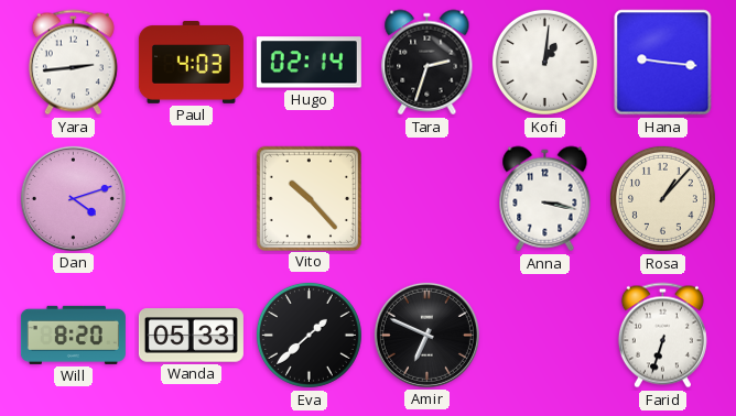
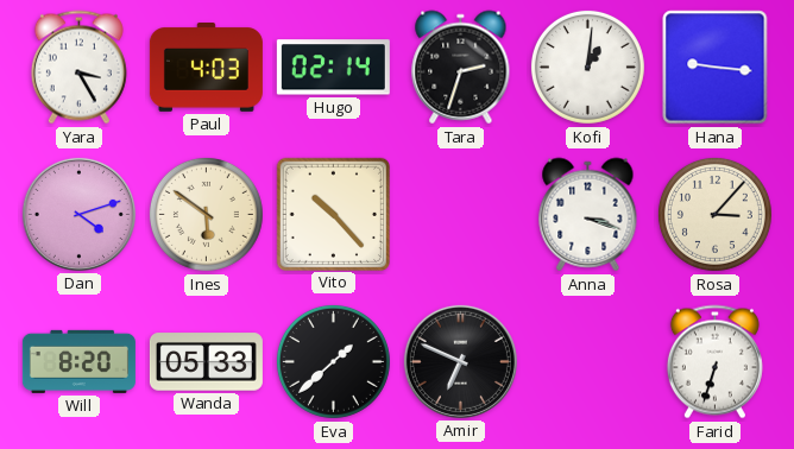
Yara: 2:44 -> 3:25 (78, 68)
Ines: none -> 5:51 (206, 214)
Anna: 3:17 -> 3:18 (588, 215)
Rosa: 1:07 -> 3:07 (714, 214)
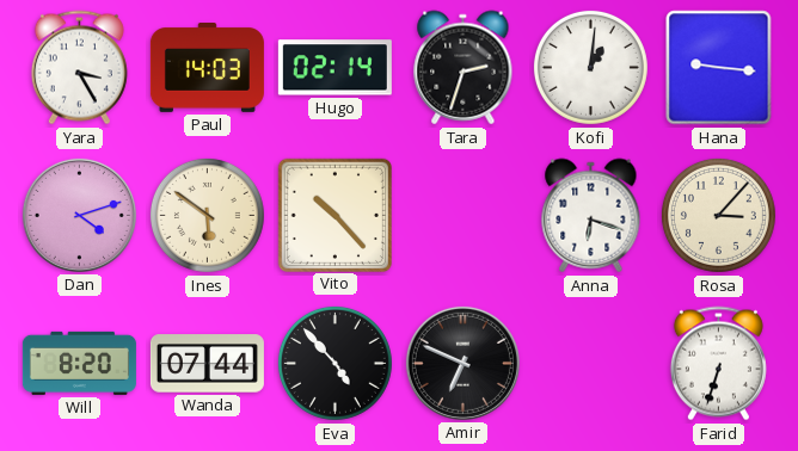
Paul: 4:03 -> 14:03 (207, 68)
Anna: 3:18 -> 6:18 (591, 216)
Wanda: 05:33 -> 07:44 (207, 364)
Eva: 1:38 -> 4:53 (334, 363)
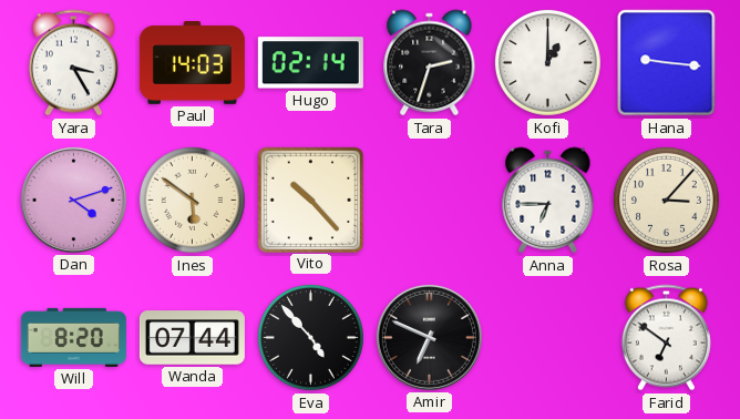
Kofi: 1:01 -> 1:00 (547, 62)
Anna: 6:18 -> 6:45 (548, 201)
Farid: 6:33 -> 6:51 (666, 338)
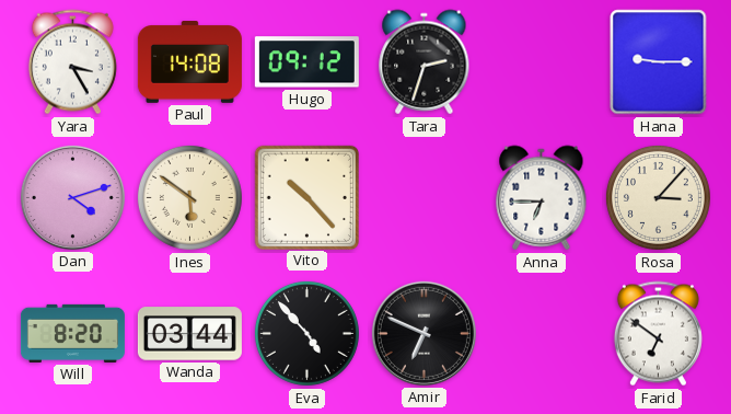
Paul: 14:03 -> 14:08 (189, 62)
Hugo: 02:14 -> 09:12 (306, 62)
Kofi: 1:00 -> none (547, 62)
Hana: 9:16 -> 9:15 (659, 62)
Wanda: 07:44 -> 03:44 (189, 334)
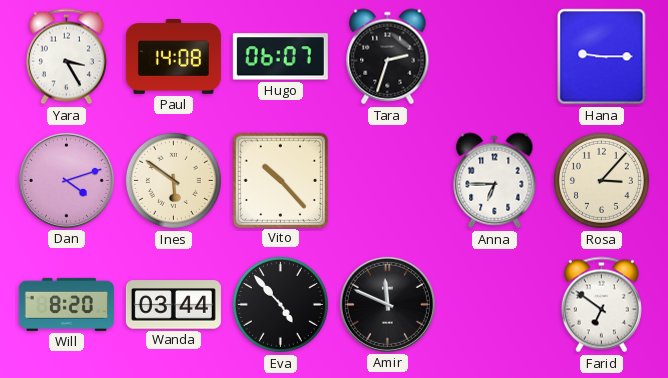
Hugo: 09:12 -> 06:07 (280, 57)
Amir: 6:49 -> 11:49 (387, 304)
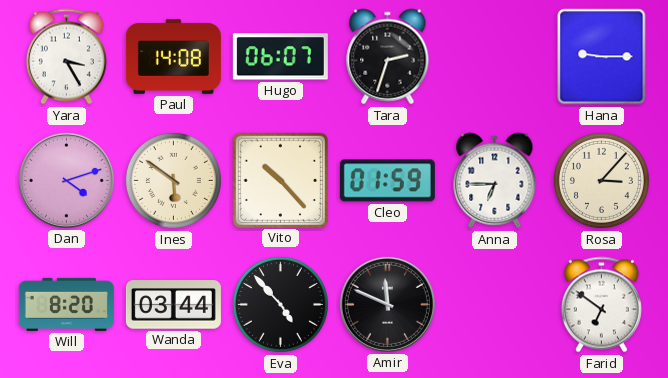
Cleo: none -> 01:59 (387, 181)
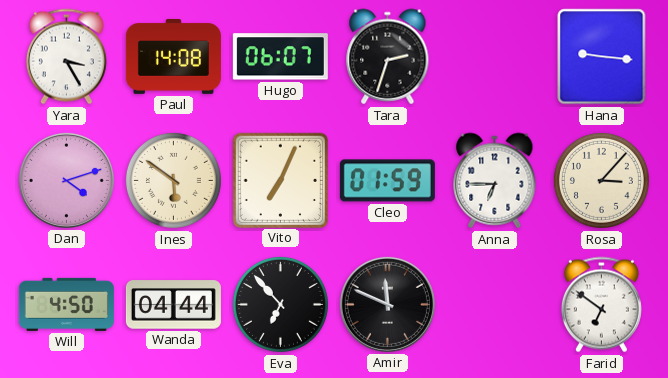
Hana: 9:15 -> 9:16 (602, 57)
Vito: 10:23 -> 7:04 (280, 180)
Will: 8:20 -> 4:50 (66, 304)
Wanda: 03:44 -> 04:44 (173, 305)
Eva: 4:53 -> 6:53 (280, 304)
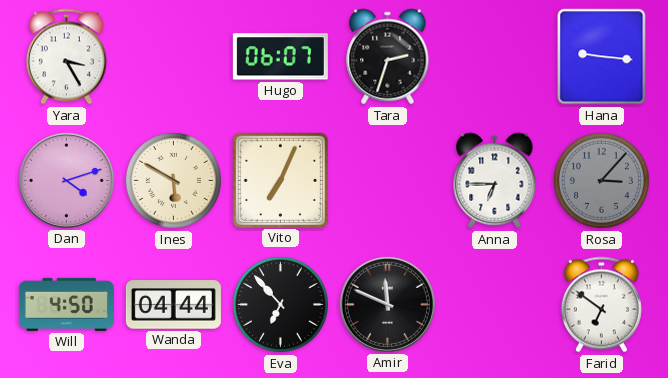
Paul: 14:08 -> none (173, 57)
Ines: 5:51 -> 5:50 (173, 180)
Cleo: 01:59 -> none (387, 181)
Rosa dial: cream -> grey (601, 180)
